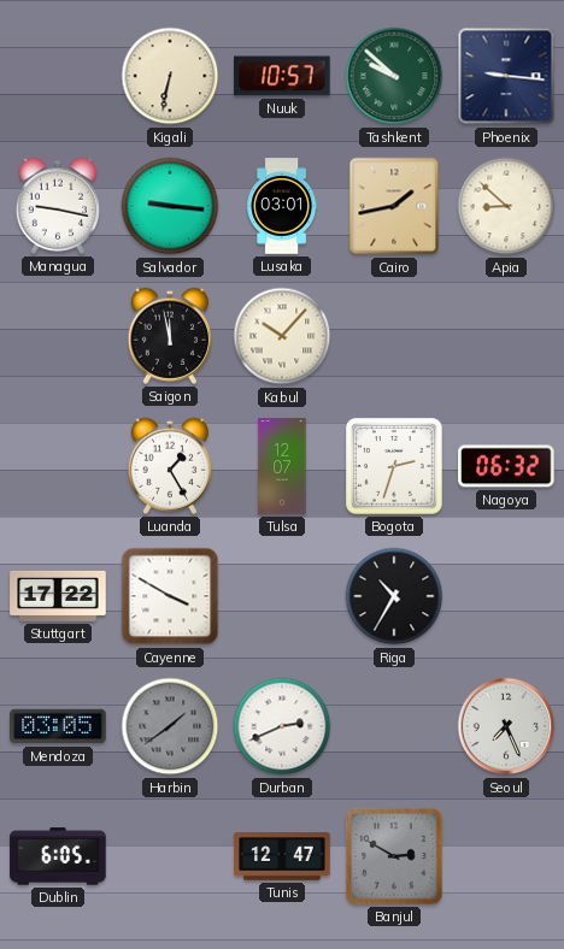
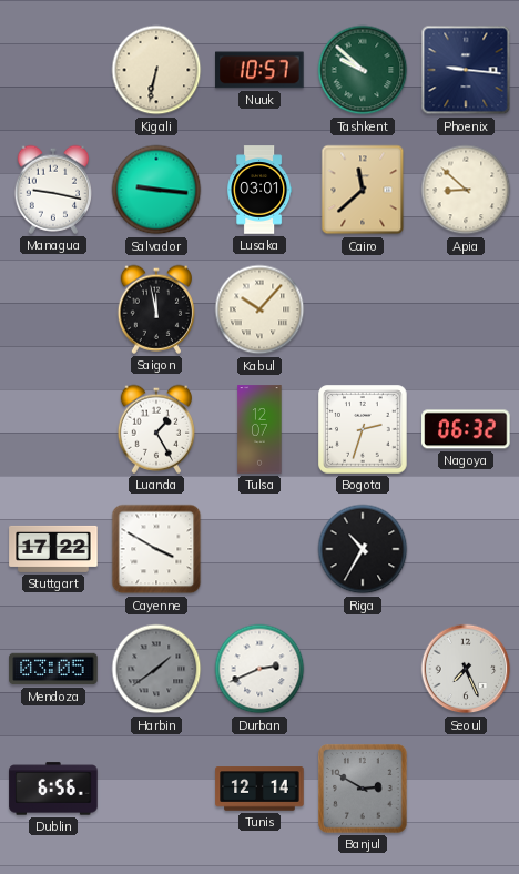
Cairo: 1:43 -> 11:38 (363, 190)
Dublin: 6:05 -> 6:56 (53, 789)
Tunis: 12:47 -> 12:14 (259, 789)
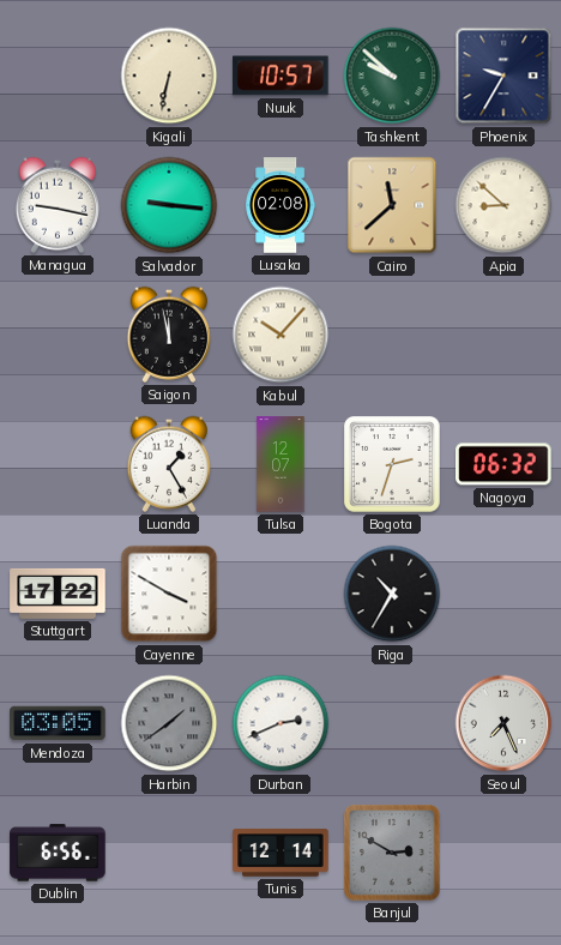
Phoenix: 9:16 -> 9:35 (503, 76)
Lusaka: 03:01 -> 02:08 (280, 205)
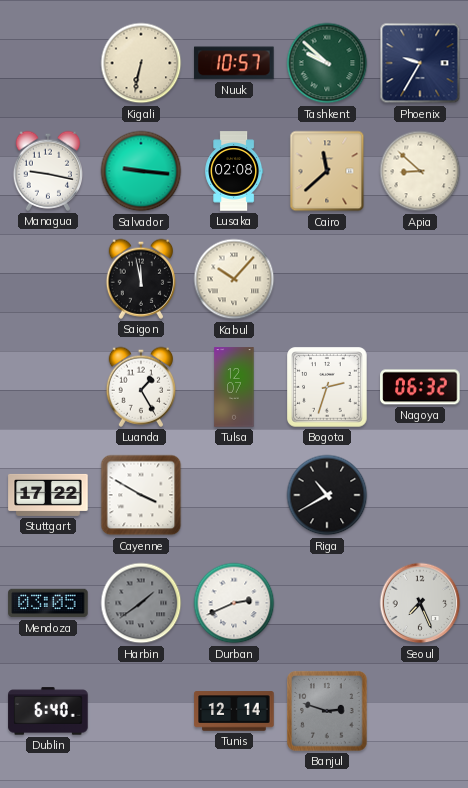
Riga: 10:35 -> 10:40 (327, 495)
Dublin: 6:56 -> 6:40 (48, 711)
Banjul: 2:50 -> 2:48 (327, 711)
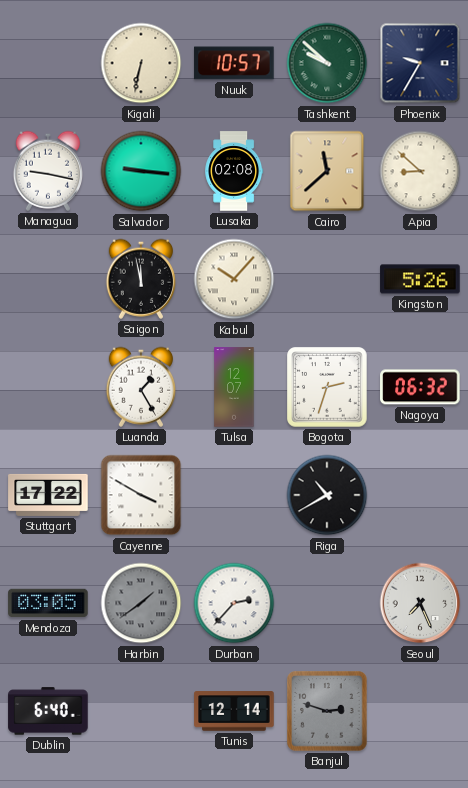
Kingston: none -> 5:26 (420, 279)
Durban: 2:41 -> 2:37 (234, 603)
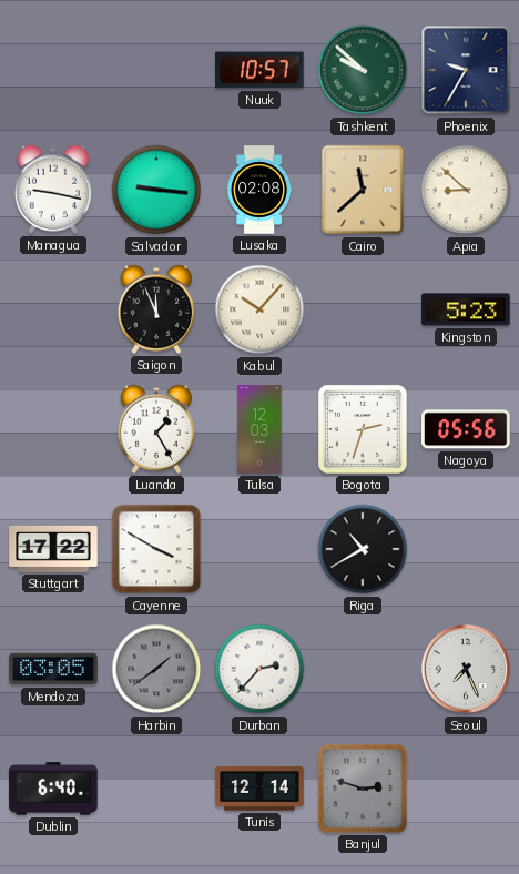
Kigali: 6:32 -> none (141, 63)
Saigon: 11:58 -> 11:56 (155, 309)
Kingston: 5:26 -> 5:23 (466, 309)
Tulsa: 12:07 -> 12:03 (259, 429)
Nagoya: 06:32 -> 05:56 (466, 429)
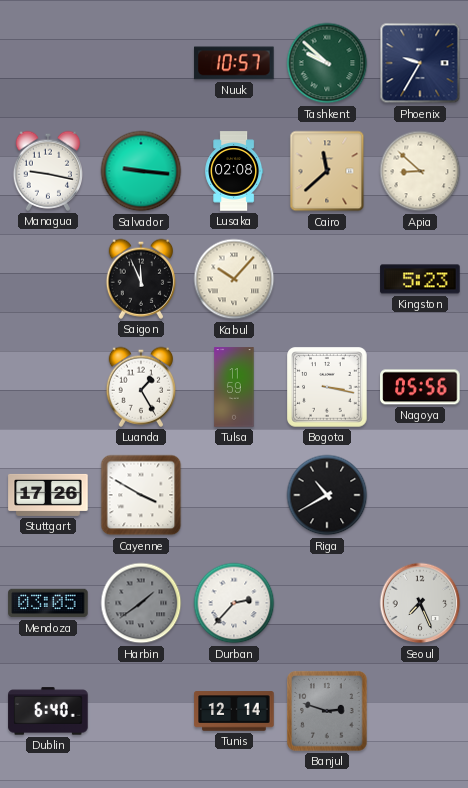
Tulsa: 12:03 -> 11:59 (234, 387)
Bogota: 2:33 -> 3:17 (327, 387)
Stuttgart: 17:22 -> 17:26 (48, 495)
